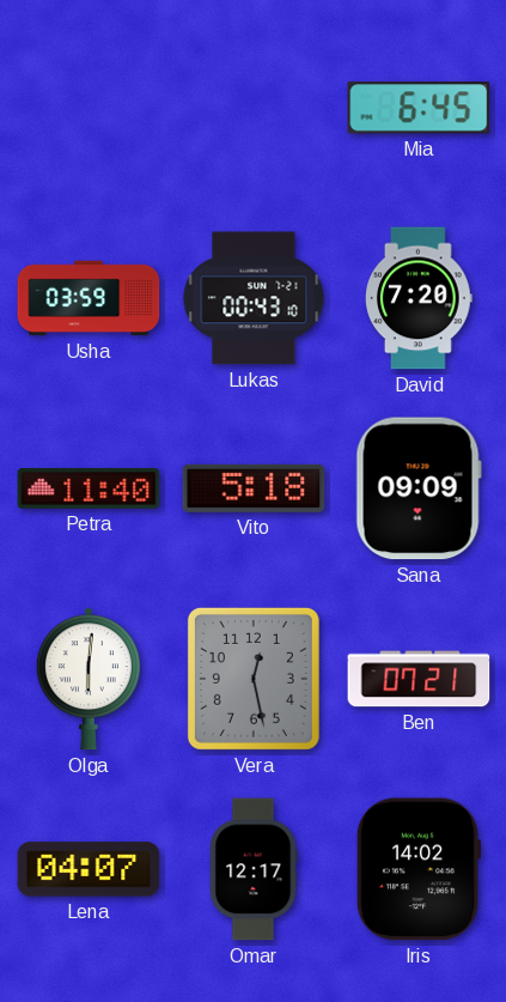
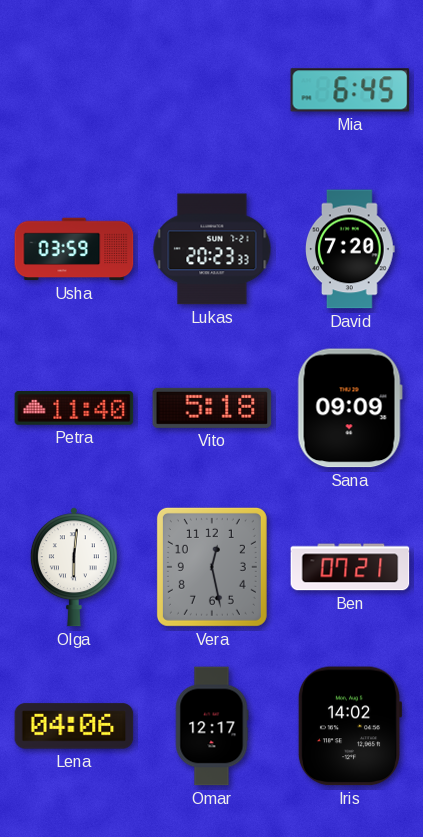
Lukas: 00:43 -> 20:23 (212, 249)
Lena: 04:07 -> 04:06 (74, 726)
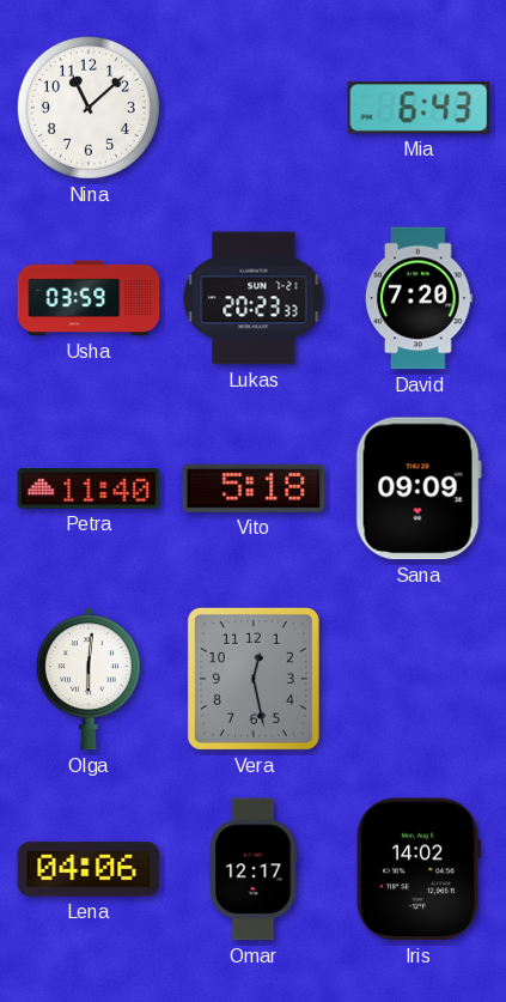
Nina: none -> 11:08 (89, 108)
Mia: 6:45 -> 6:43 (419, 108)
Ben: 07:21 -> none (350, 567)
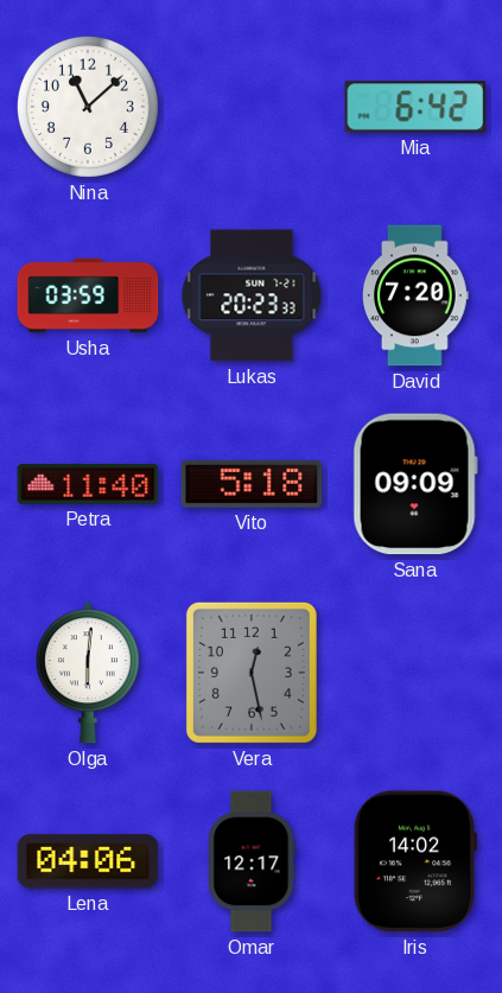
Mia: 6:43 -> 6:42 (415, 107)
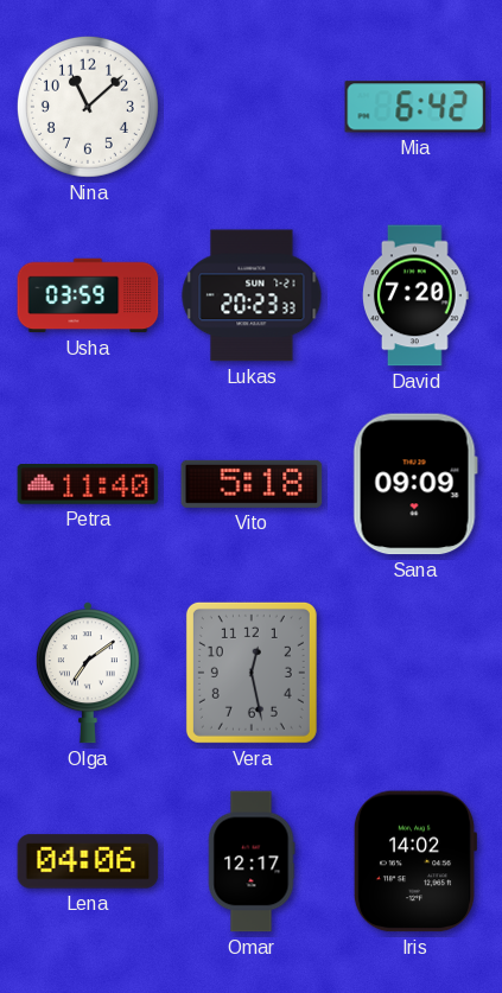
Olga: 6:01 -> 7:09 (88, 673)
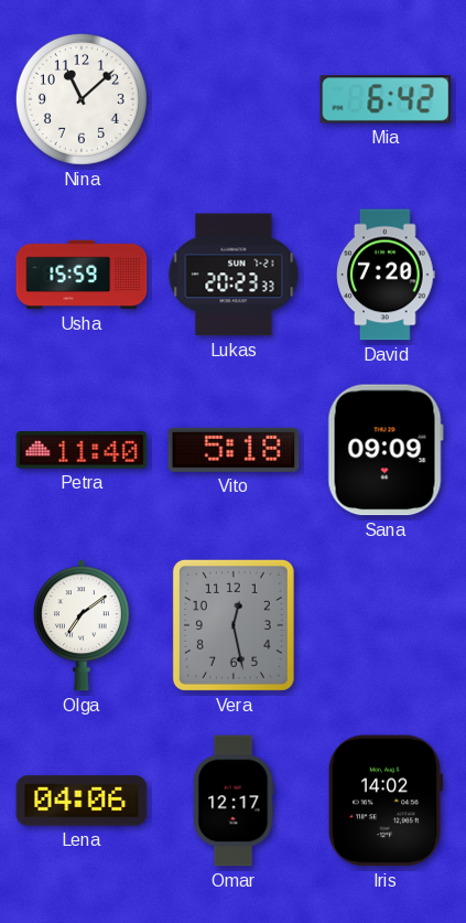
Usha: 03:59 -> 15:59 (82, 275)
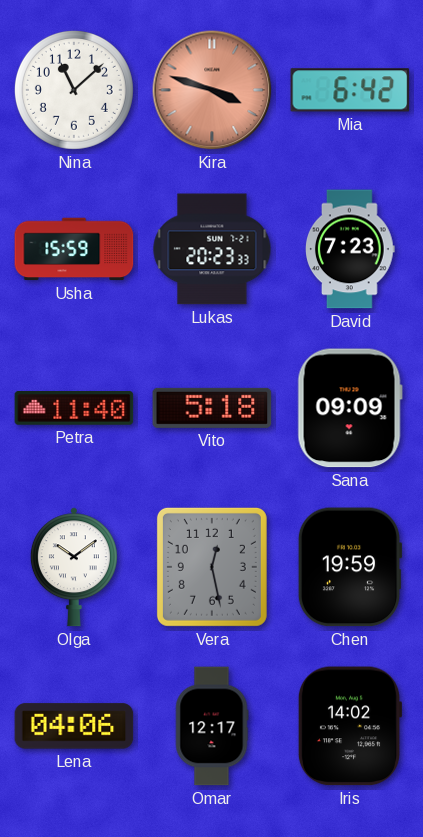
Kira: none -> 3:48 (212, 90)
David: 7:20 -> 7:23 (351, 249)
Olga: 7:09 -> 10:09 (74, 567)
Chen: none -> 19:59 (350, 567)
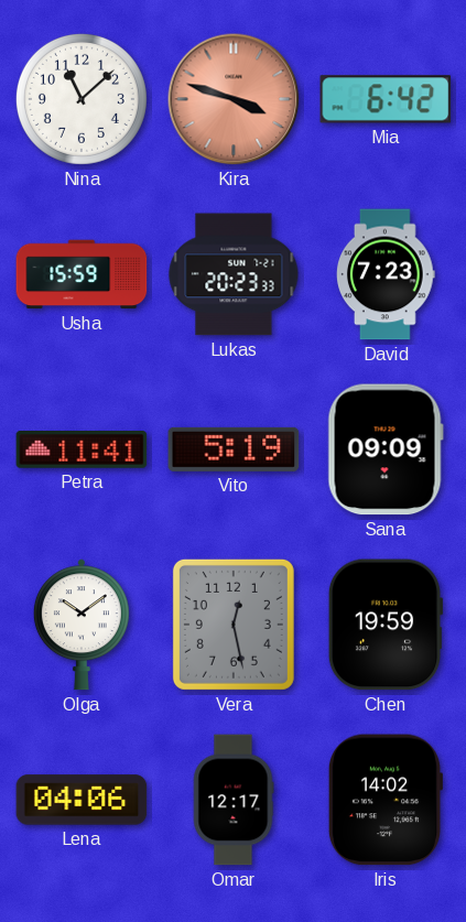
Petra: 11:40 -> 11:41 (82, 449)
Vito: 5:18 -> 5:19 (234, 449)
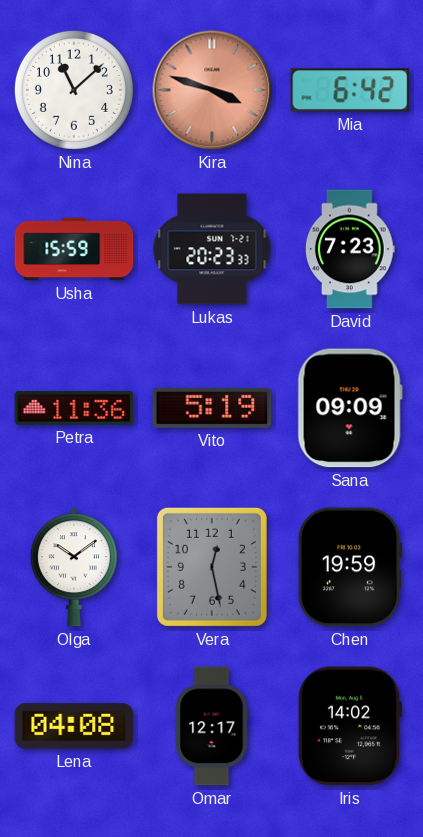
Petra: 11:41 -> 11:36 (74, 408)
Lena: 04:06 -> 04:08 (74, 726)
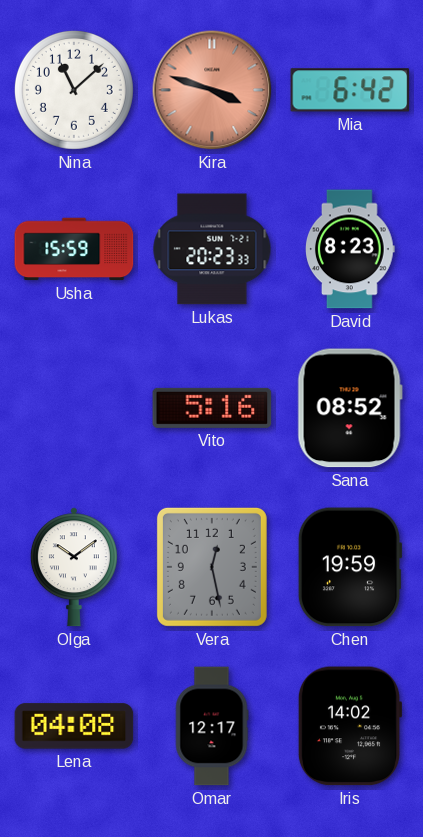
David: 7:23 -> 8:23 (351, 249)
Petra: 11:36 -> none (74, 408)
Vito: 5:19 -> 5:16 (212, 408)
Sana: 09:09 -> 08:52 (350, 408)
